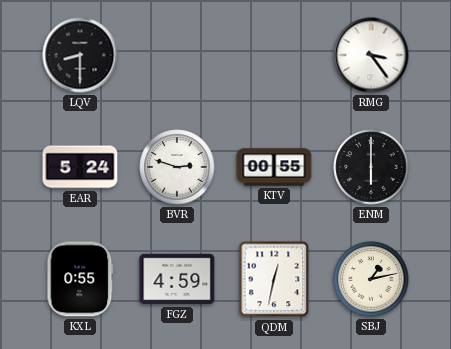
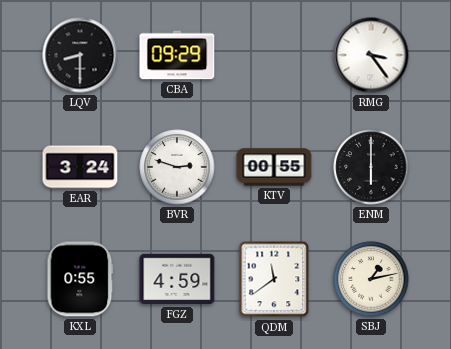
CBA: none -> 09:29 (177, 55)
EAR: 5:24 -> 3:24 (80, 167)
QDM: 12:32 -> 11:39 (274, 279)
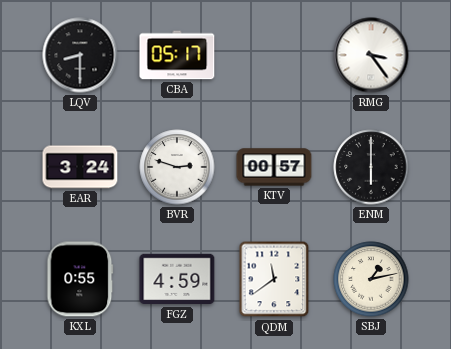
CBA: 09:29 -> 05:17 (177, 55)
KTV: 00:55 -> 00:57 (274, 167)
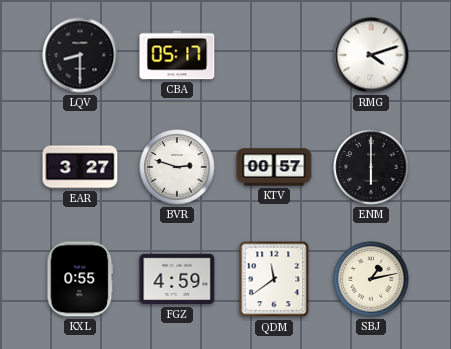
RMG: 3:24 -> 4:12 (371, 55)
EAR: 3:24 -> 3:27 (80, 167)
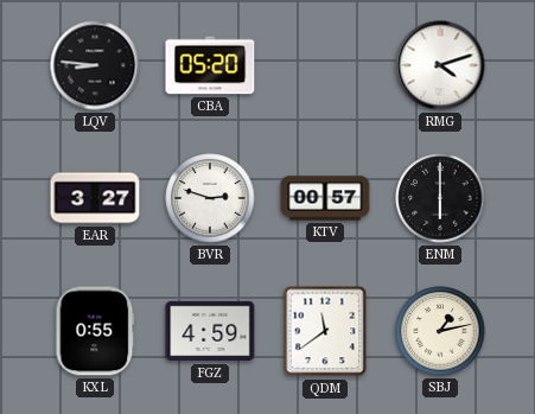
LQV: 8:30 -> 8:46 (95, 65)
CBA: 05:17 -> 05:20 (210, 65)
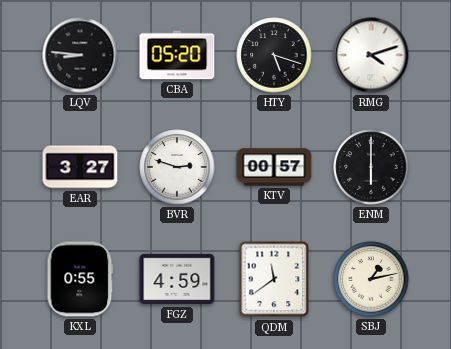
HTY: none -> 5:18 (274, 55)
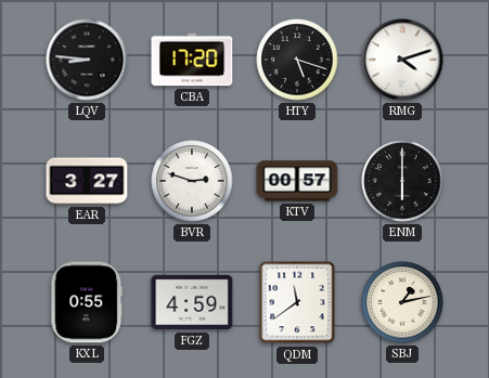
CBA: 05:20 -> 17:20 (192, 60)
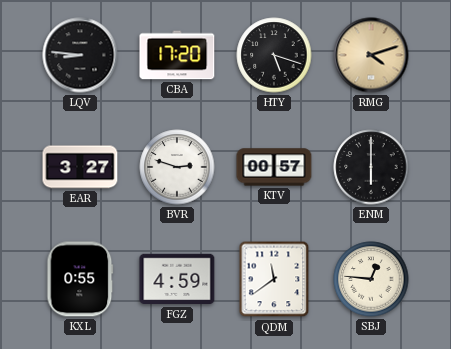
RMG dial: white -> champagne (371, 55)
SBJ: 1:13 -> 12:46 (371, 279)
